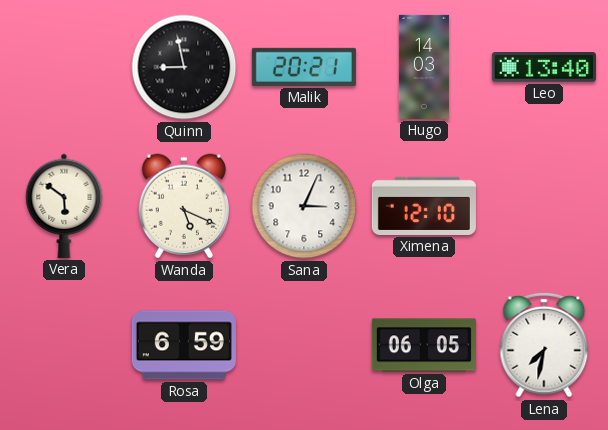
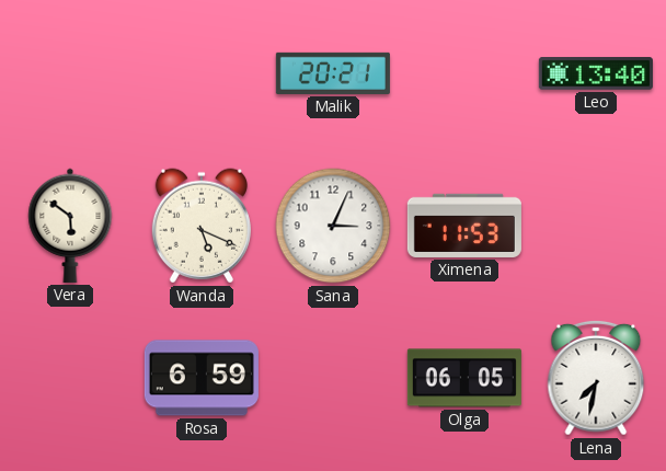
Quinn: 8:58 -> none (184, 67)
Hugo: 14:03 -> none (424, 67)
Ximena: 12:10 -> 11:53 (464, 226)
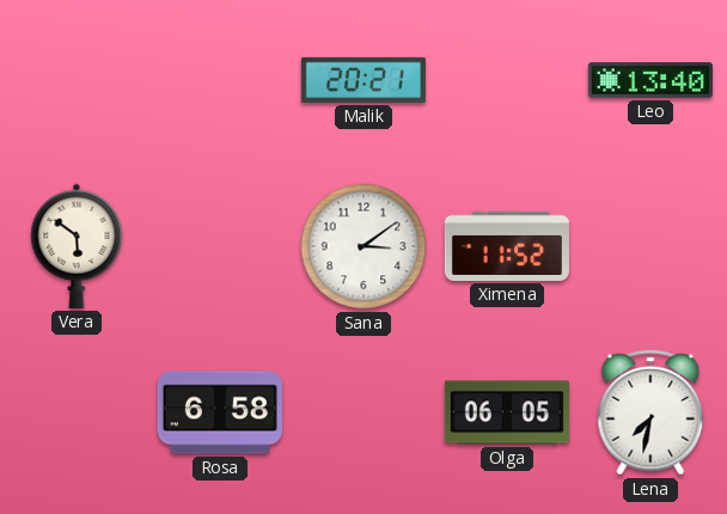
Wanda: 5:19 -> none (202, 226)
Sana: 3:04 -> 3:09 (363, 246)
Ximena: 11:53 -> 11:52 (507, 246)
Rosa: 6:59 -> 6:58 (220, 412)
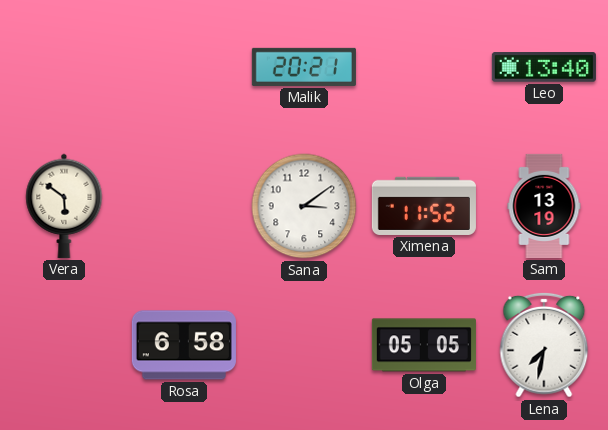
Sam: none -> 13:19 (544, 206)
Olga: 06:05 -> 05:05 (424, 345)
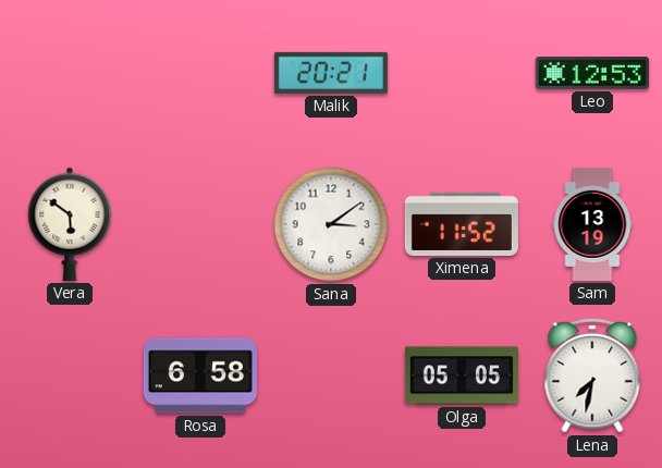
Leo: 13:40 -> 12:53 (592, 73)
